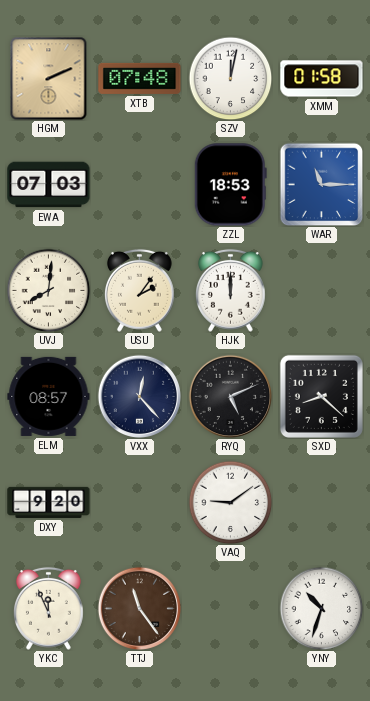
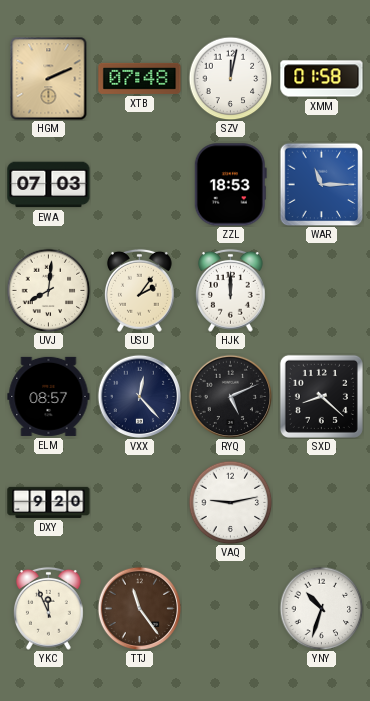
VAQ: 9:09 -> 9:13 (230, 502)
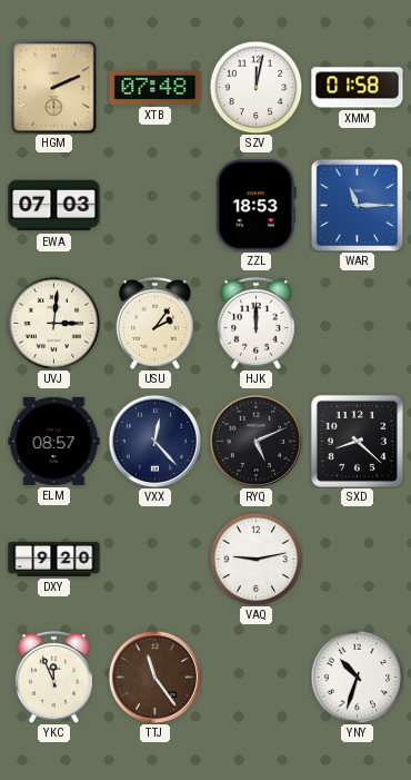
UVJ: 8:01 -> 3:01 (53, 323)
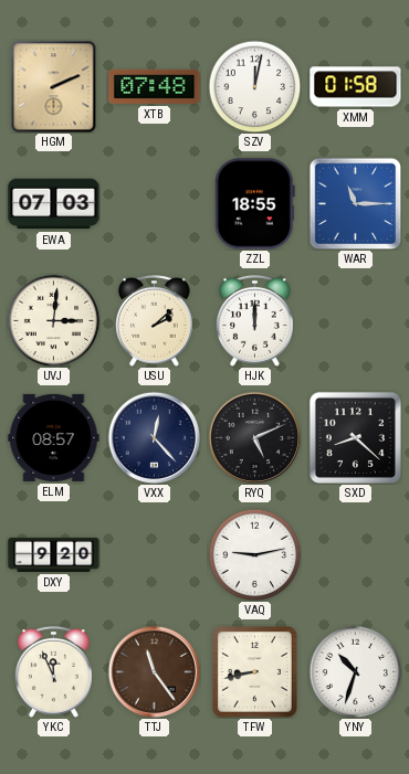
ZZL: 18:53 -> 18:55 (254, 204)
USU: 2:06 -> 2:08 (154, 320)
TFW: none -> 8:43 (255, 672)
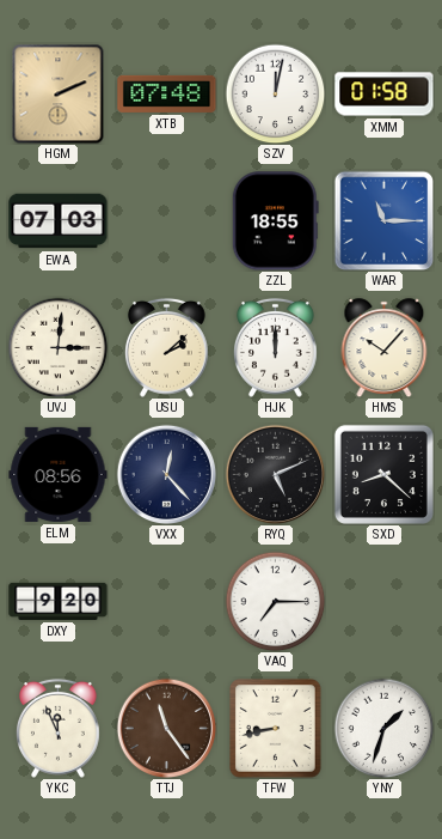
HMS: none -> 10:07 (385, 347)
ELM: 08:57 -> 08:56 (59, 474)
VAQ: 9:13 -> 7:15 (275, 601)
YNY: 10:33 -> 1:33 (383, 728)
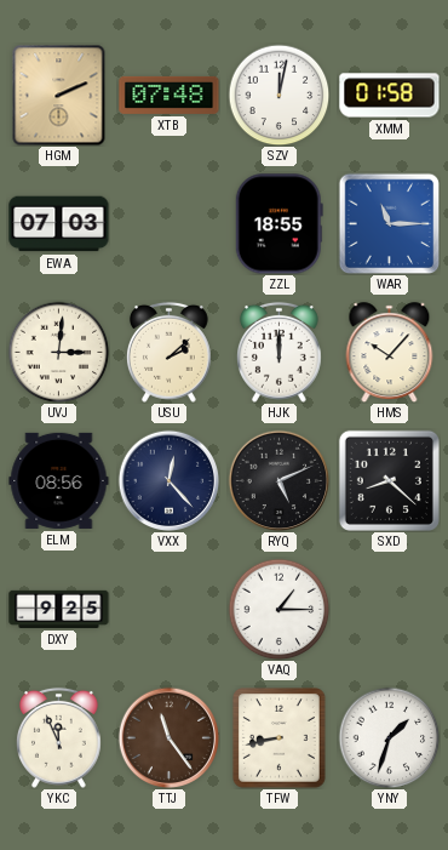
DXY: 9:20 -> 9:25 (59, 609)
VAQ: 7:15 -> 1:15 (278, 609)
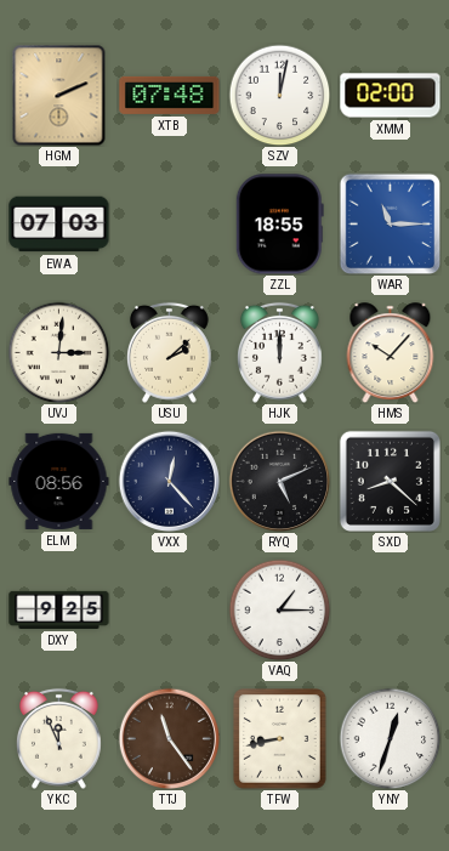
XMM: 01:58 -> 02:00 (391, 96)
YNY: 1:33 -> 12:33 (390, 738)
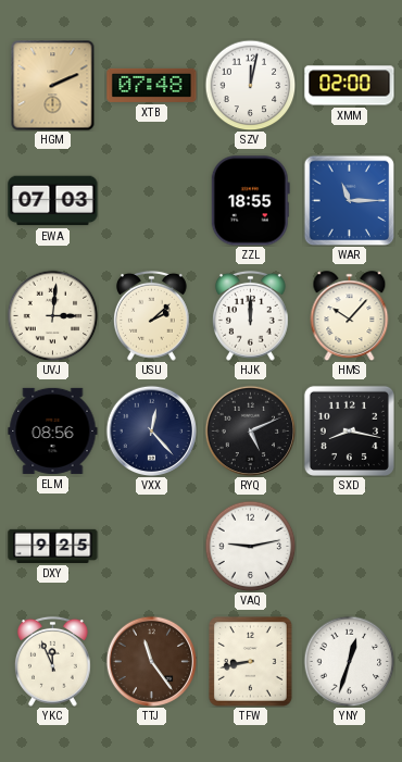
SXD: 8:22 -> 8:17 (349, 430)
VAQ: 1:15 -> 9:13 (250, 546)
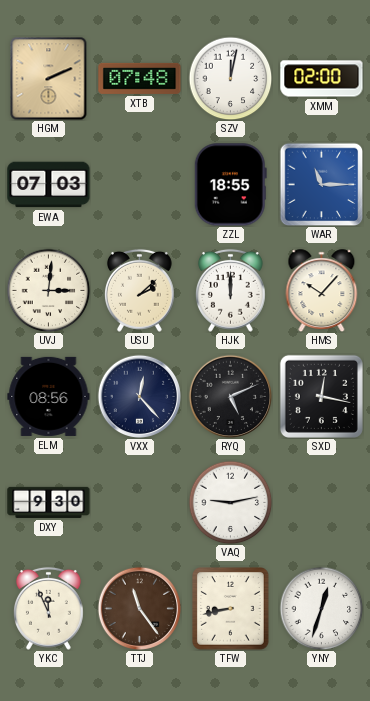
SXD: 8:17 -> 12:17 (321, 396)
DXY: 9:25 -> 9:30 (49, 502)
